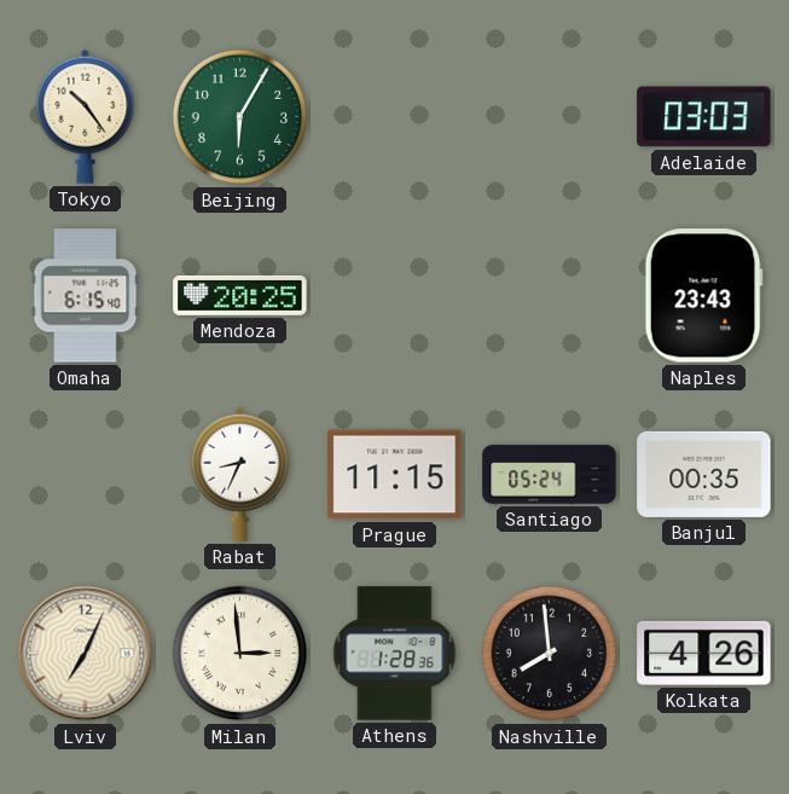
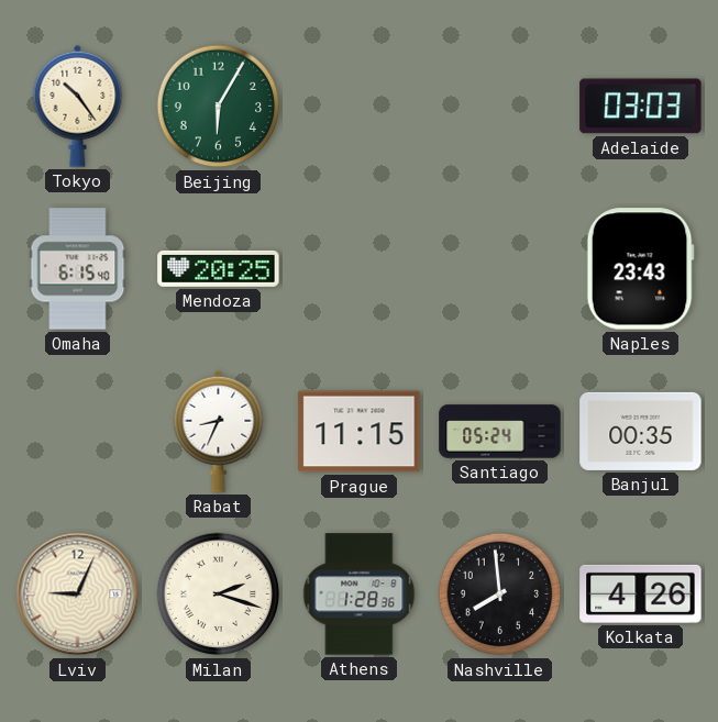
Lviv: 7:04 -> 9:04 (78, 595)
Milan: 2:59 -> 2:18 (219, 595)
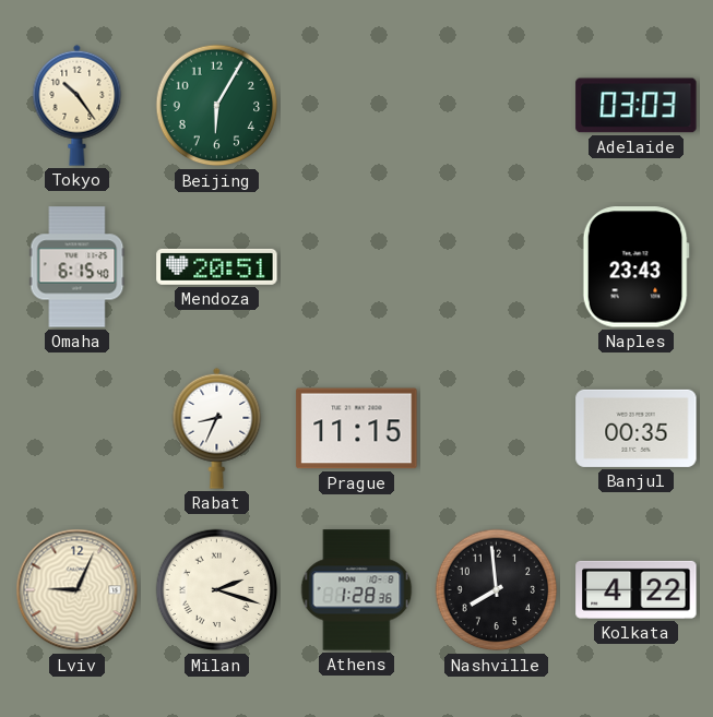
Mendoza: 20:25 -> 20:51 (217, 266)
Santiago: 05:24 -> none (500, 432)
Kolkata: 4:26 -> 4:22 (637, 589)
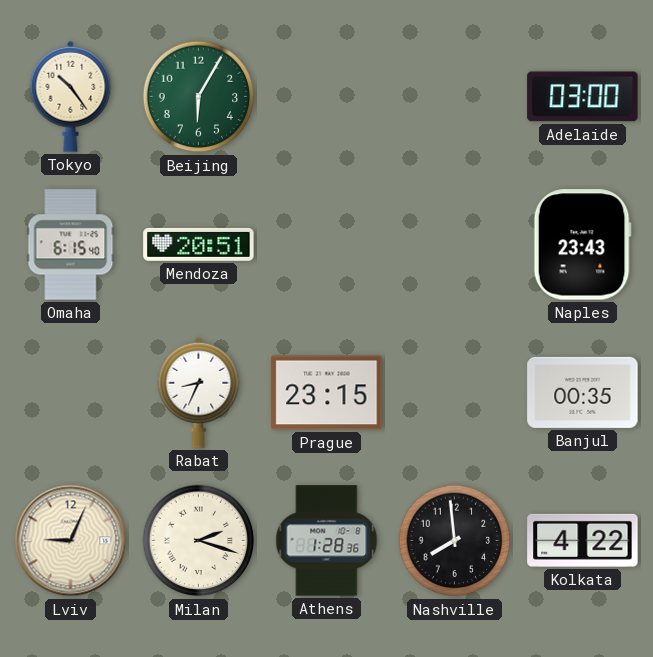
Adelaide: 03:03 -> 03:00 (583, 97)
Prague: 11:15 -> 23:15 (327, 393)
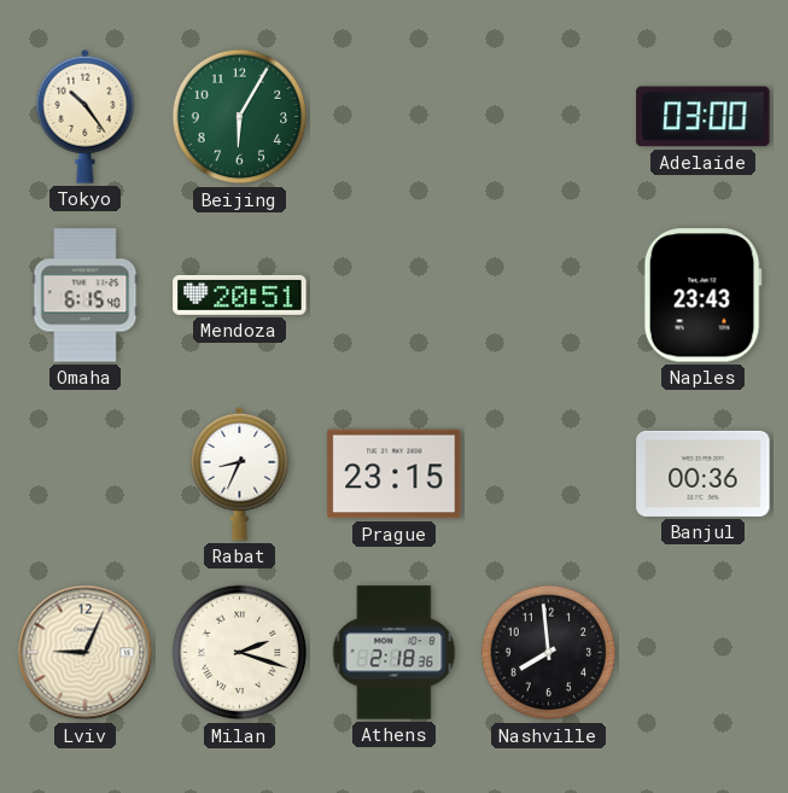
Banjul: 00:35 -> 00:36 (704, 473)
Athens: 1:28 -> 2:18 (395, 653)
Kolkata: 4:22 -> none (583, 540)
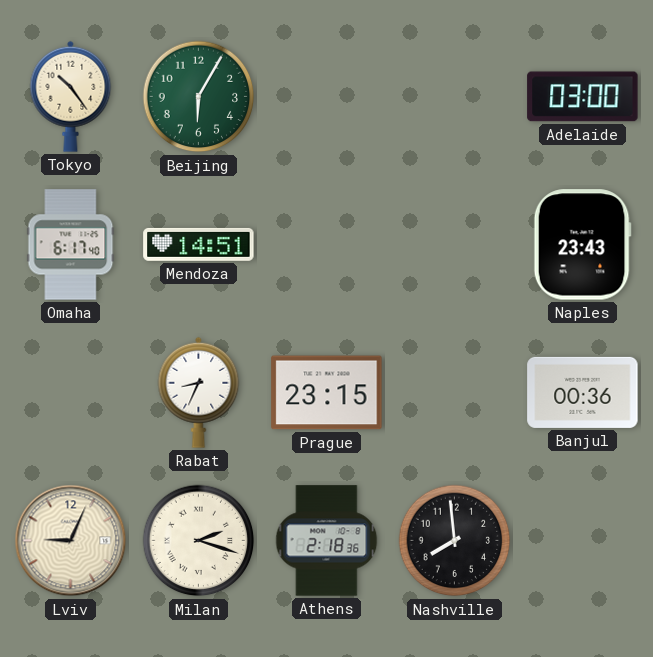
Omaha: 6:15 -> 6:17 (71, 245)
Mendoza: 20:51 -> 14:51 (199, 244)
